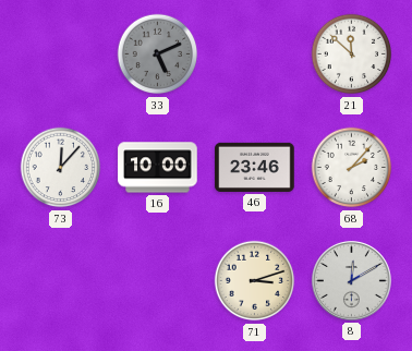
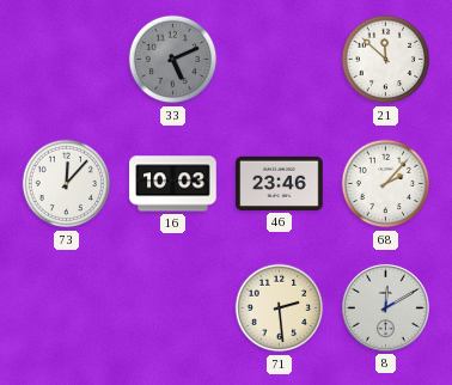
16: 10:00 -> 10:03 (173, 184)
71: 3:12 -> 2:29 (280, 308)
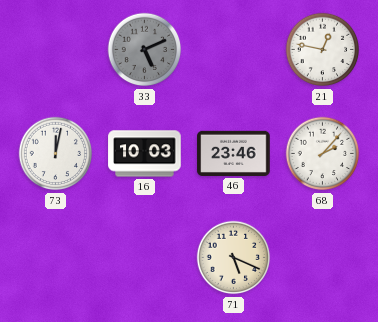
21: 11:52 -> 12:47 (323, 50)
73: 12:07 -> 12:02 (56, 154)
71: 2:29 -> 5:19 (234, 258)
8: 12:10 -> none (385, 307)
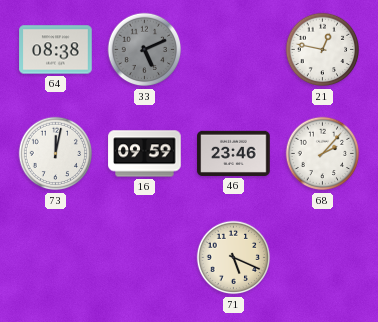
64: none -> 08:38 (56, 50)
16: 10:03 -> 09:59 (145, 154)
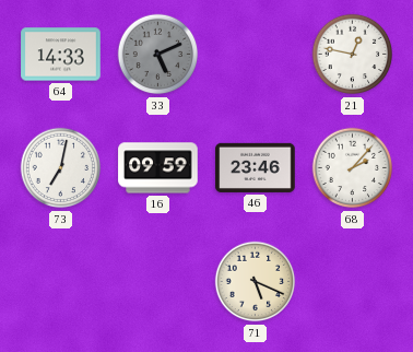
64: 08:38 -> 14:33 (61, 55)
73: 12:02 -> 7:02 (61, 168)
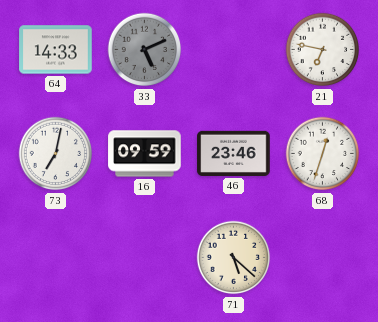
21: 12:47 -> 6:47 (323, 50)
68: 2:07 -> 12:33 (323, 154)
71: 5:19 -> 5:22 (234, 258)
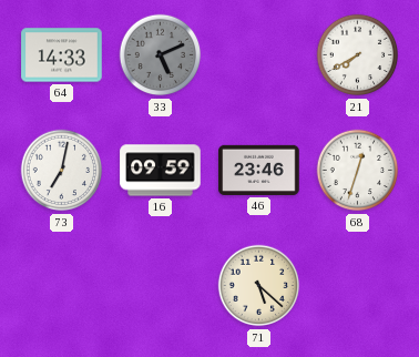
21: 6:47 -> 7:40 (358, 55)
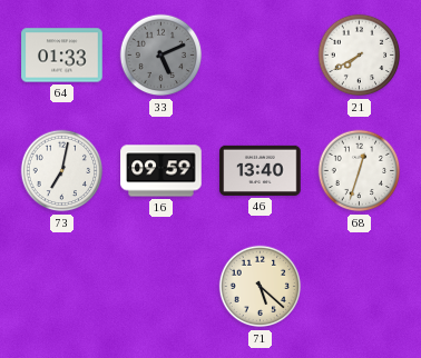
64: 14:33 -> 01:33 (62, 56)
46: 23:46 -> 13:40 (261, 170)
